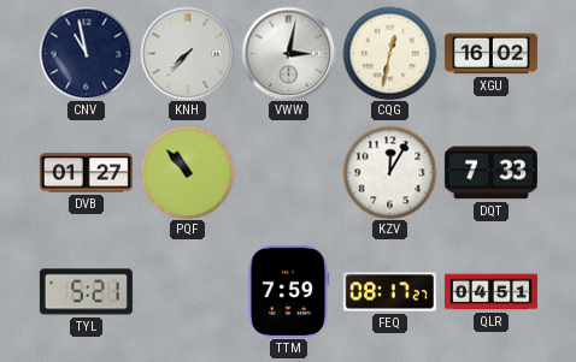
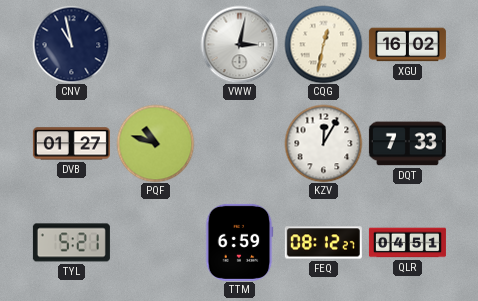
KNH: 7:37 -> none (187, 53)
PQF: 10:53 -> 10:48 (155, 143)
TTM: 7:59 -> 6:59 (239, 242)
FEQ: 08:17 -> 08:12 (323, 243)
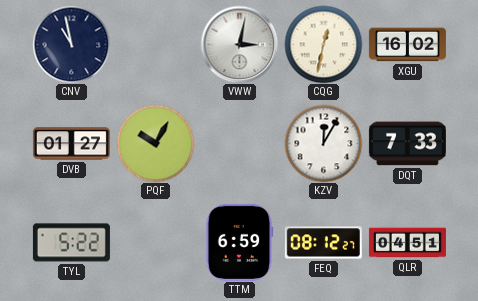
PQF: 10:48 -> 10:05 (155, 143)
TYL: 5:21 -> 5:22 (71, 243)
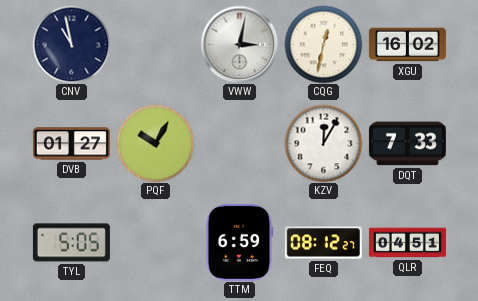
TYL: 5:22 -> 5:05 (71, 243)
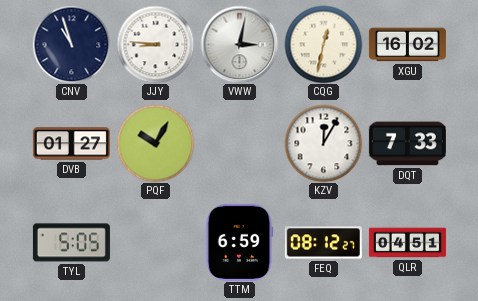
CNV: 10:58 -> 10:57 (71, 44)
JJY: none -> 8:46 (155, 44)
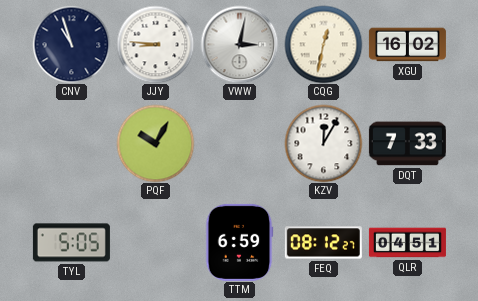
DVB: 01:27 -> none (71, 144)
